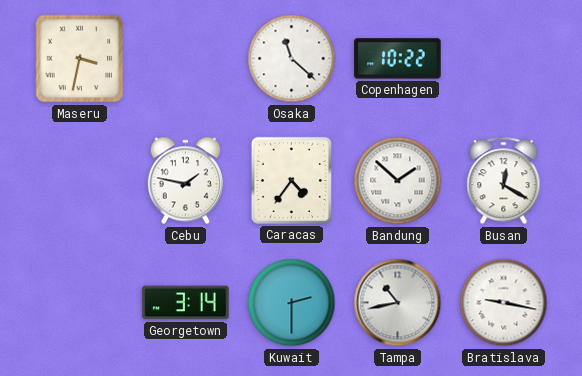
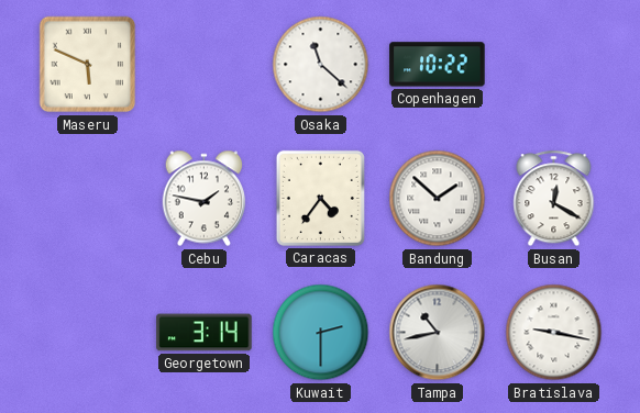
Maseru: 3:32 -> 5:49 (88, 65)
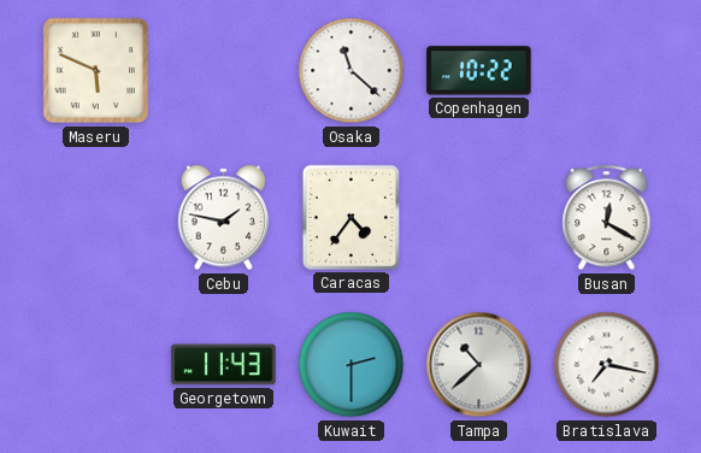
Bandung: 1:52 -> none (438, 199)
Georgetown: 3:14 -> 11:43 (224, 365)
Tampa: 10:43 -> 10:38 (479, 365)
Bratislava: 9:17 -> 7:17 (607, 365)
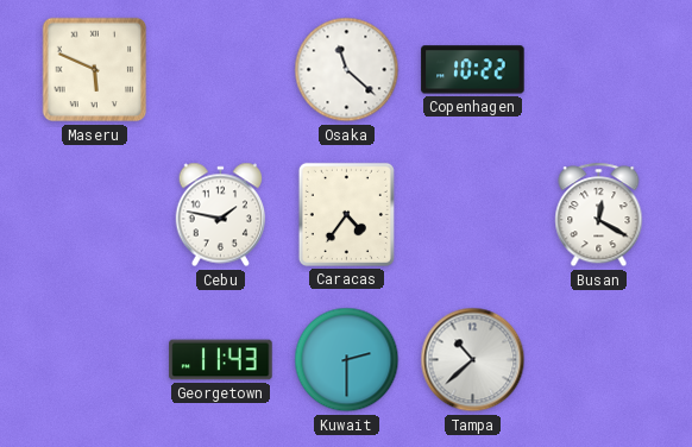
Bratislava: 7:17 -> none (607, 365)
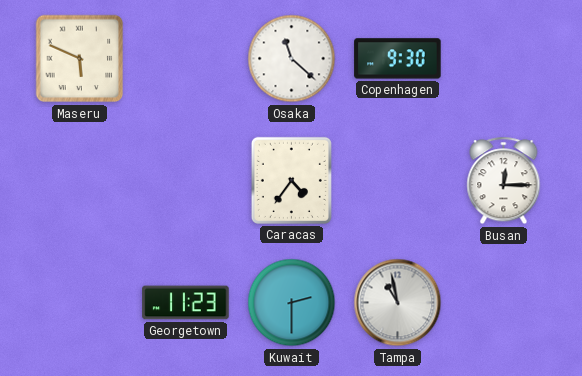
Copenhagen: 10:22 -> 9:30 (398, 59)
Cebu: 1:47 -> none (221, 215)
Busan: 12:20 -> 12:15 (504, 181)
Georgetown: 11:43 -> 11:23 (186, 303)
Tampa: 10:38 -> 10:58 (398, 303)
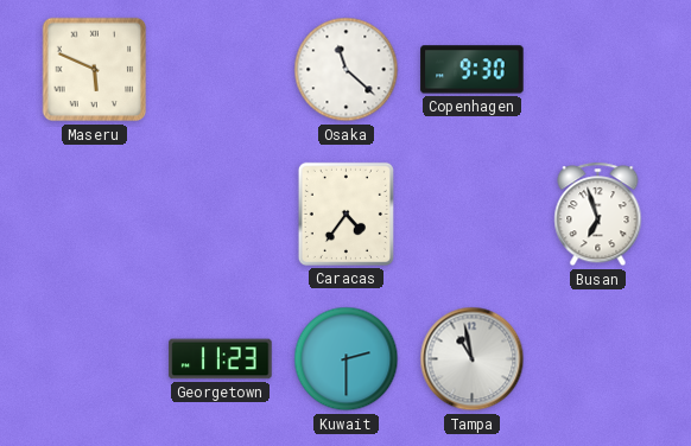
Busan: 12:15 -> 6:57 (598, 215)
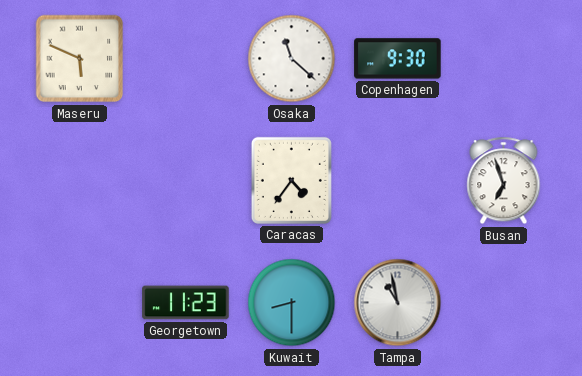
Kuwait: 2:30 -> 8:30 (292, 303)
